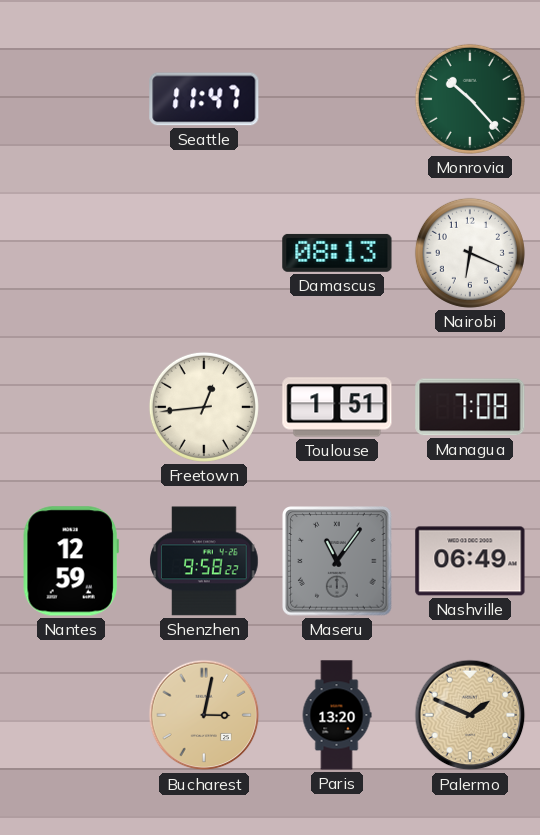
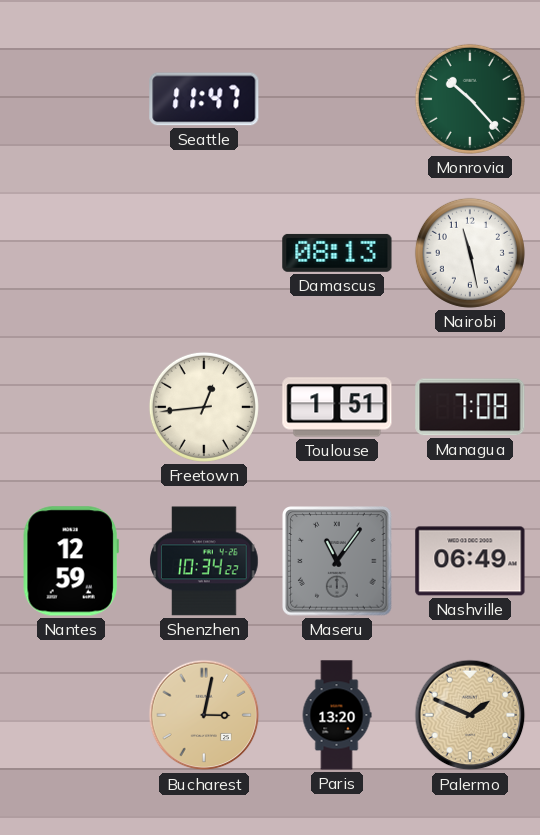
Nairobi: 6:19 -> 11:28 (470, 253)
Shenzhen: 9:58 -> 10:34 (204, 561)
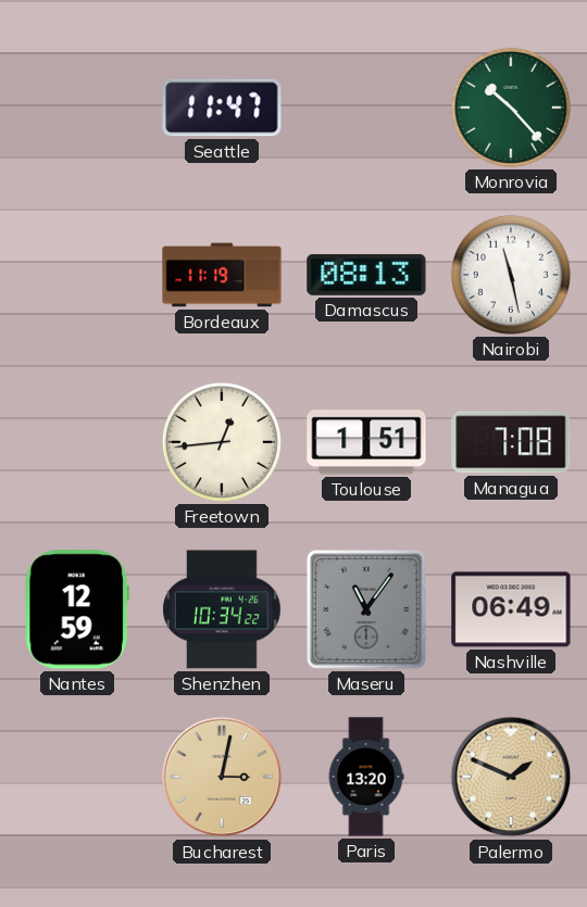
Bordeaux: none -> 11:19 (222, 275)
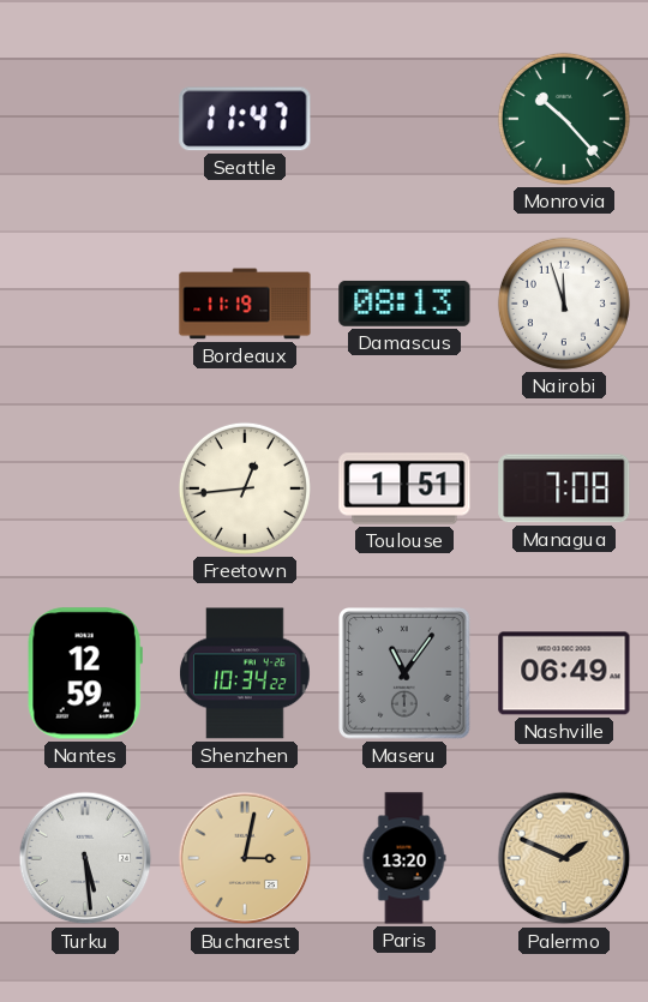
Nairobi: 11:28 -> 11:57 (564, 304)
Turku: none -> 5:29 (85, 858)
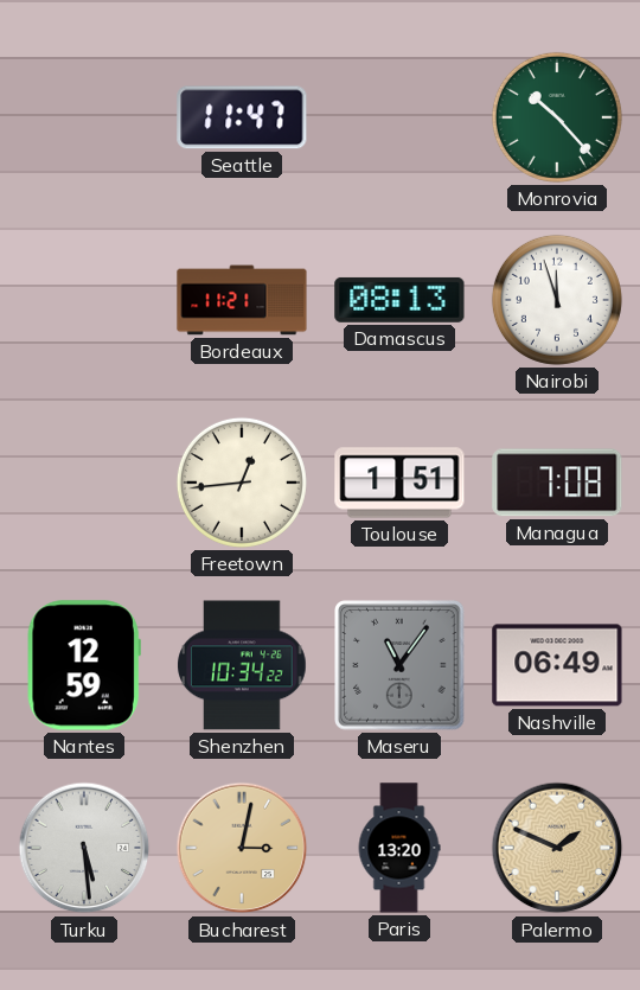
Bordeaux: 11:19 -> 11:21 (242, 300)
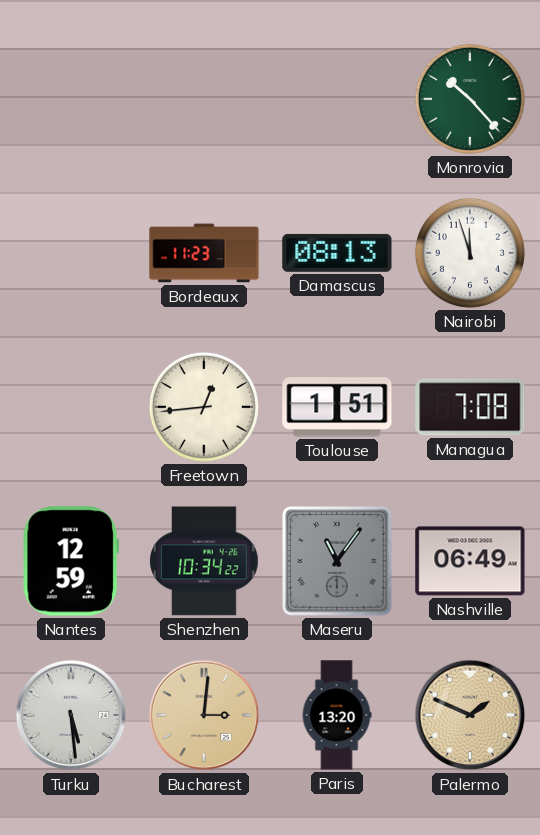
Seattle: 11:47 -> none (242, 117)
Bordeaux: 11:21 -> 11:23 (204, 253)
Bucharest: 3:02 -> 3:01 (204, 715)
